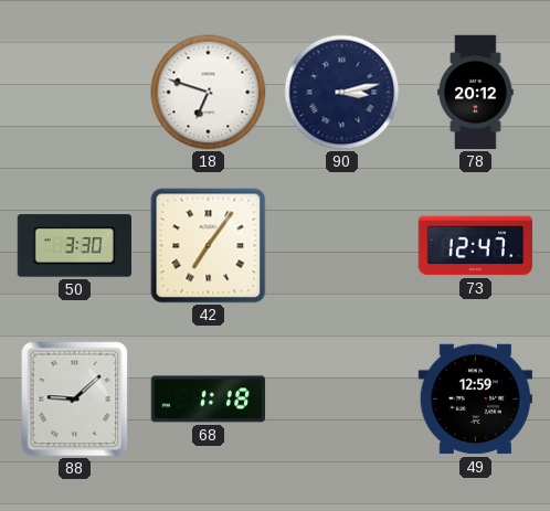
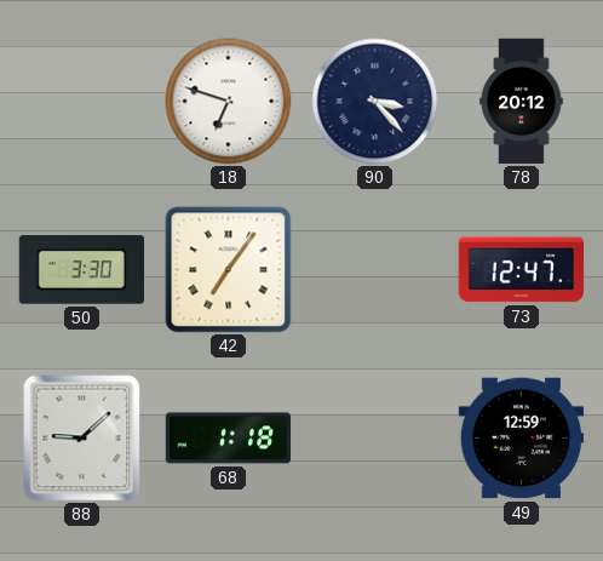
90: 3:13 -> 3:23 (375, 102)
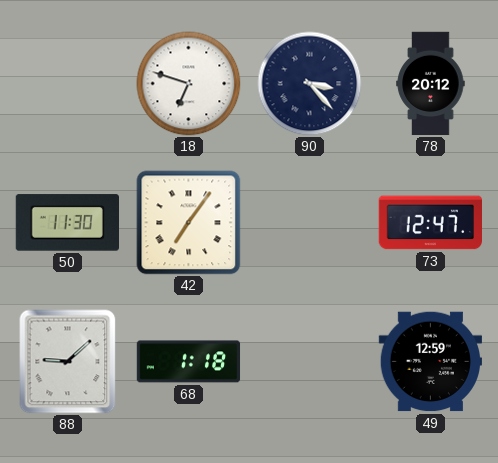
50: 3:30 -> 11:30 (67, 223)
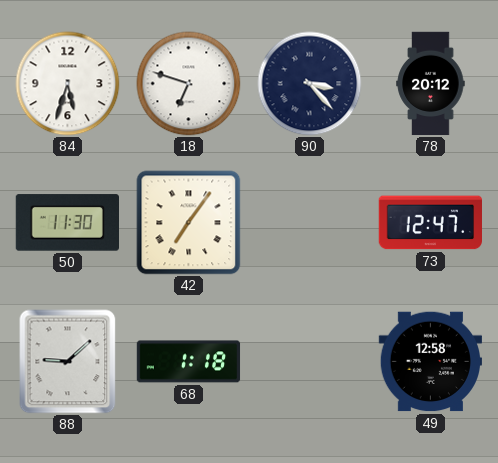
84: none -> 5:33 (68, 84)
49: 12:59 -> 12:58 (430, 362)
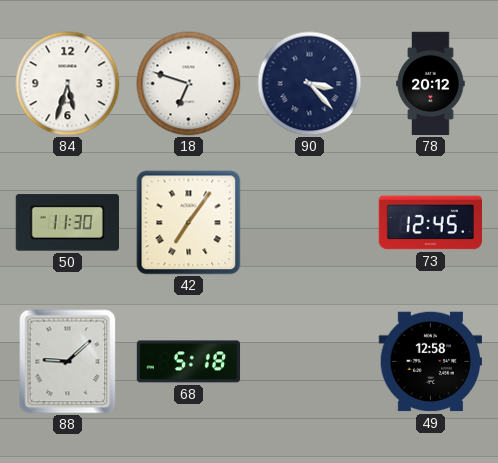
73: 12:47 -> 12:45 (430, 223)
68: 1:18 -> 5:18 (189, 362)
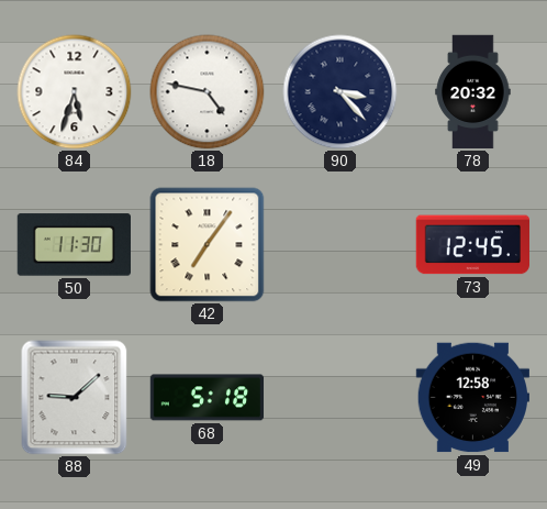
18: 6:48 -> 4:47 (208, 92)
78: 20:12 -> 20:32 (473, 92)
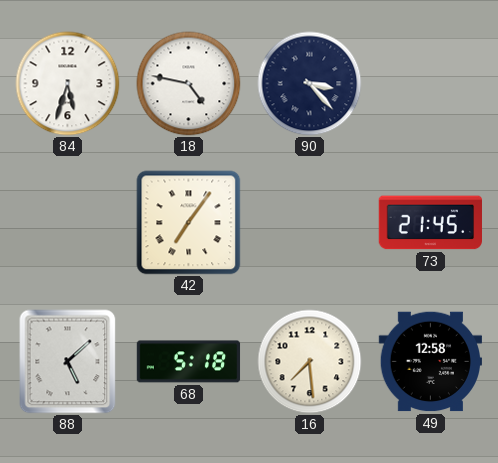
78: 20:32 -> none (473, 92)
50: 11:30 -> none (74, 245)
73: 12:45 -> 21:45 (430, 223)
88: 9:08 -> 5:08 (68, 362)
16: none -> 7:29 (310, 362)
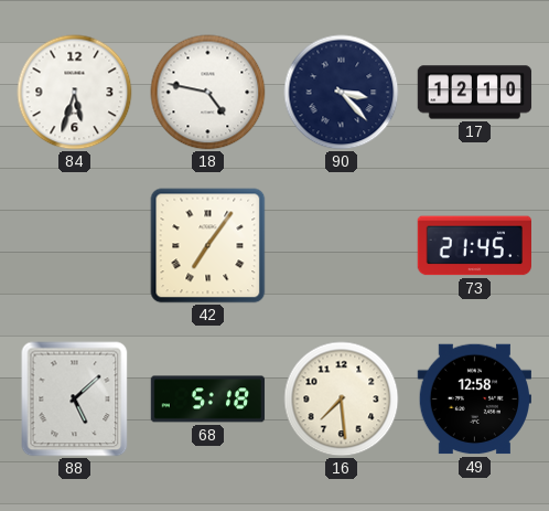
17: none -> 12:10 (475, 93)
